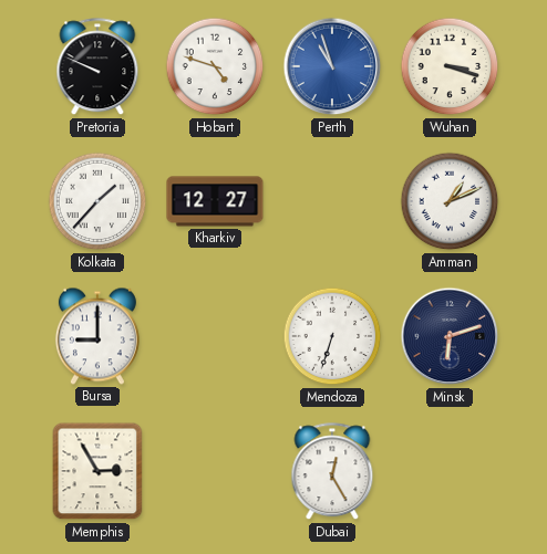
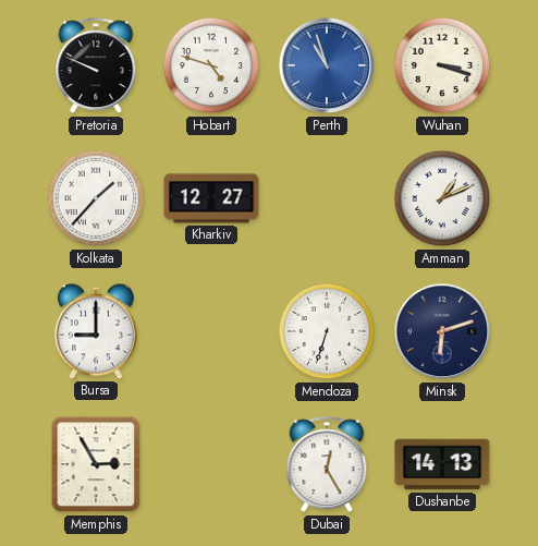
Dushanbe: none -> 14:13 (442, 464)
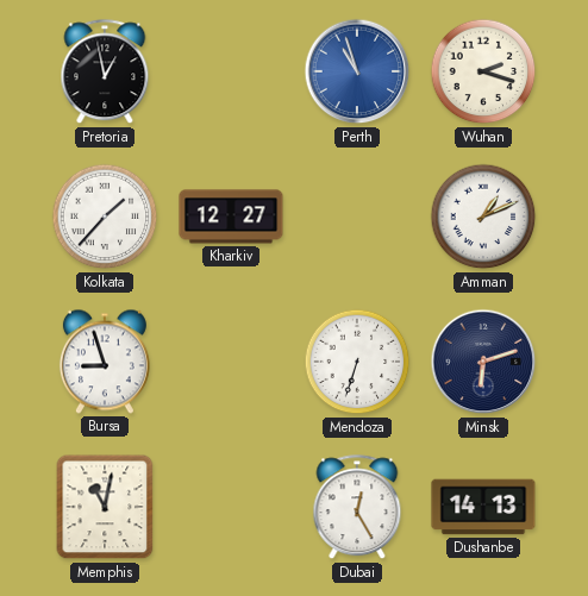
Pretoria: 9:49 -> 12:58 (105, 73)
Hobart: 4:48 -> none (211, 65)
Wuhan: 3:18 -> 2:18 (483, 71)
Bursa: 9:00 -> 8:57 (105, 362)
Memphis: 2:55 -> 11:02 (105, 507)
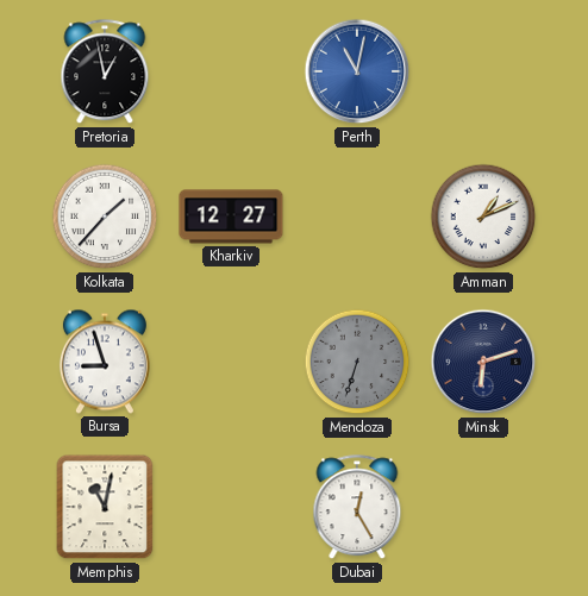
Perth: 10:57 -> 11:02 (357, 71)
Wuhan: 2:18 -> none (483, 71)
Mendoza dial: white -> grey (357, 362)
Dushanbe: 14:13 -> none (483, 507)
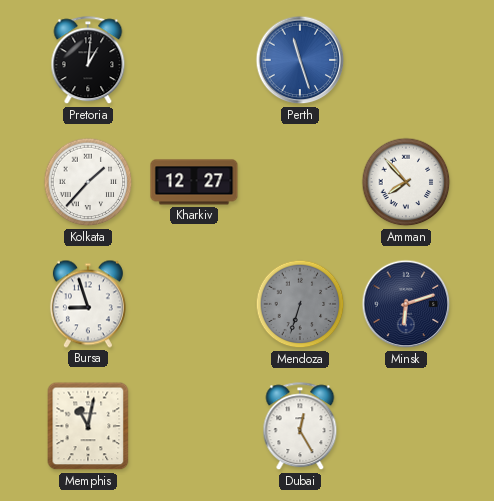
Pretoria: 12:58 -> 1:01 (88, 61)
Perth: 11:02 -> 11:27 (300, 60)
Amman: 1:11 -> 7:53 (406, 182)
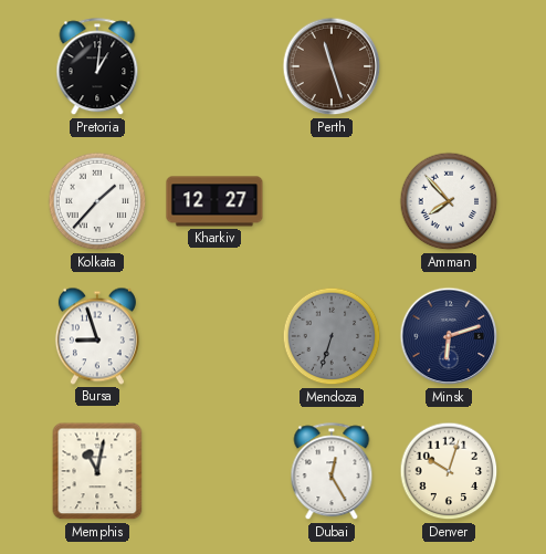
Perth dial: blue -> brown (332, 66)
Denver: none -> 10:03 (449, 471)
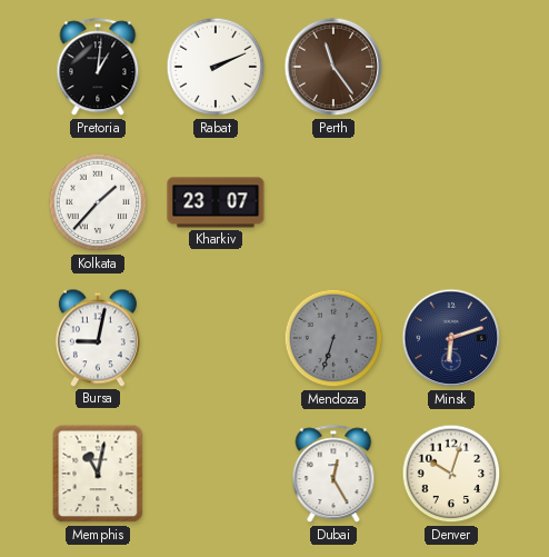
Rabat: none -> 2:11 (216, 67)
Perth: 11:27 -> 11:24 (333, 67)
Kharkiv: 12:27 -> 23:07 (216, 202)
Amman: 7:53 -> none (449, 201)
Bursa: 8:57 -> 9:02 (98, 338)
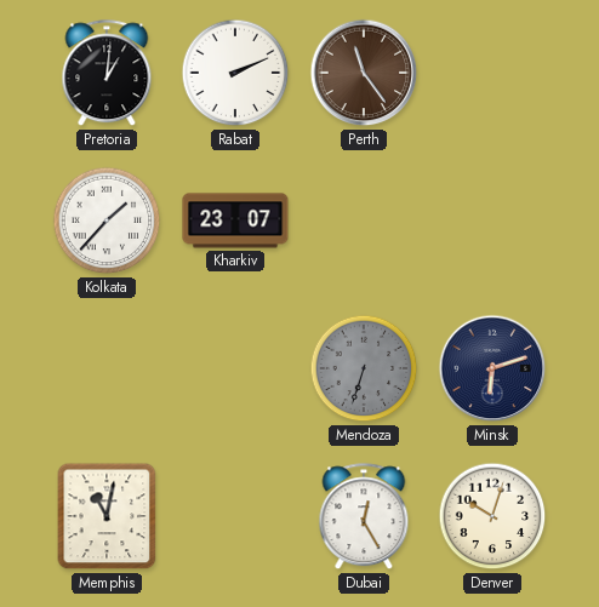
Bursa: 9:02 -> none (98, 338)
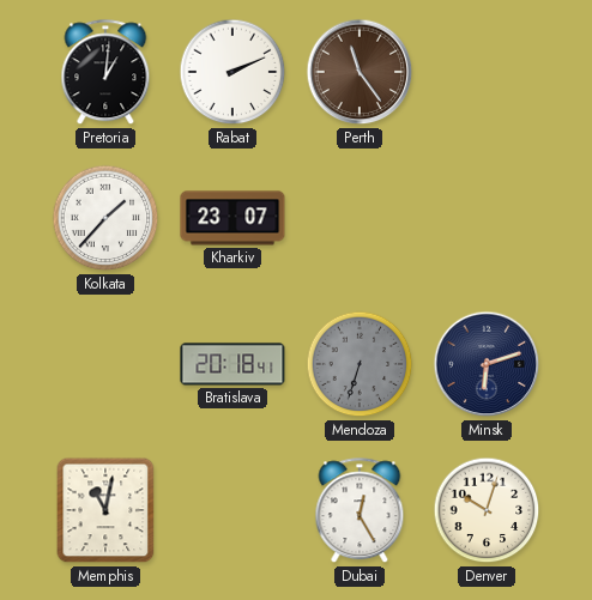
Bratislava: none -> 20:18 (232, 364)
